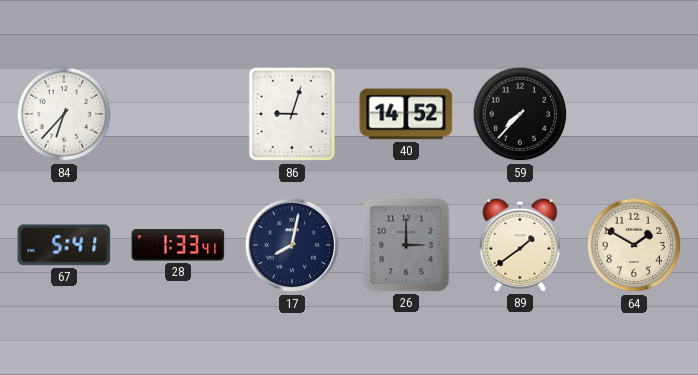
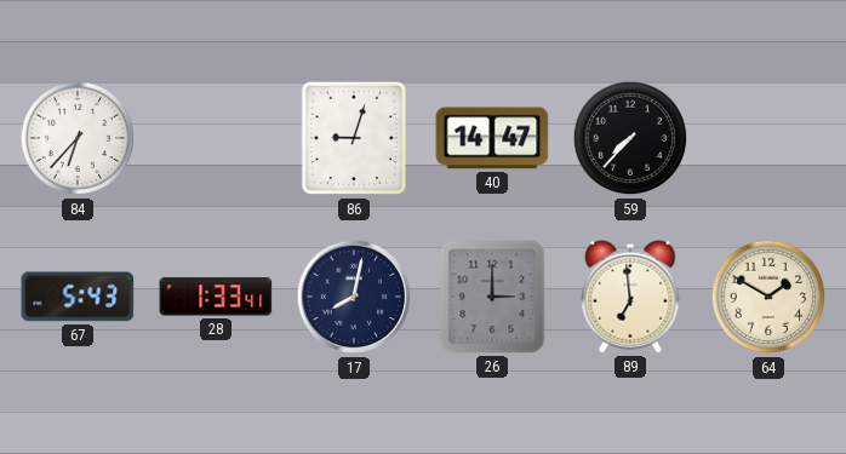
40: 14:52 -> 14:47 (492, 138)
67: 5:41 -> 5:43 (78, 297)
89: 1:39 -> 6:59 (630, 297)
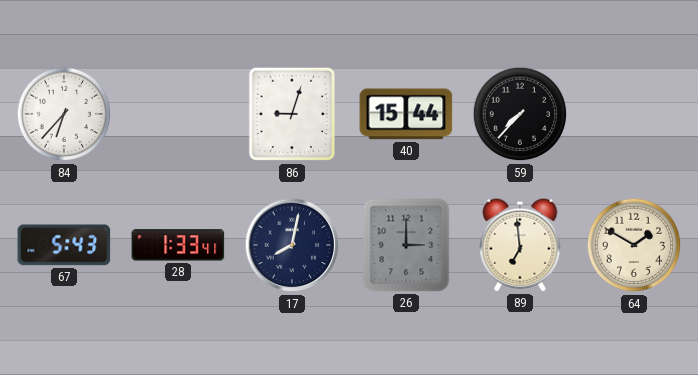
40: 14:47 -> 15:44 (406, 114)
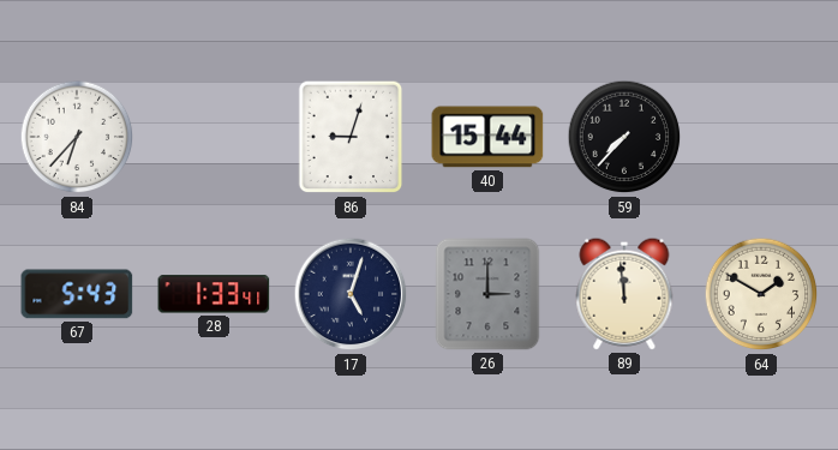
17: 8:02 -> 5:03 (351, 294)
89: 6:59 -> 11:59 (624, 294)
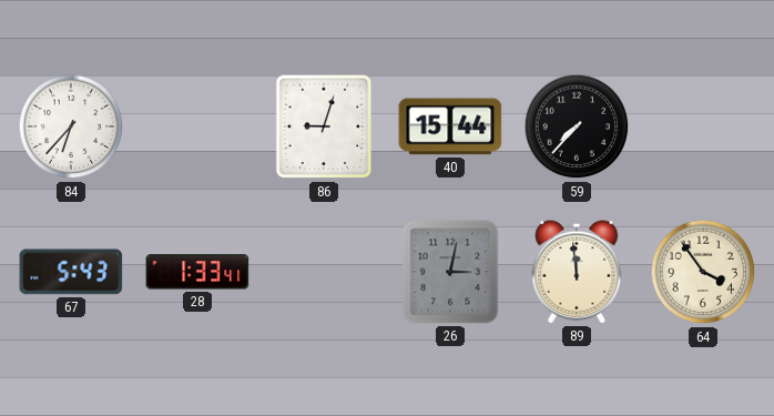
17: 5:03 -> none (351, 294)
26: 3:00 -> 3:02 (450, 272)
64: 1:50 -> 3:54 (703, 272)
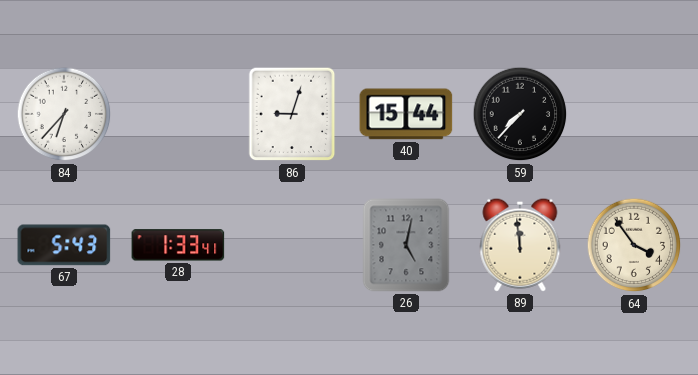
26: 3:02 -> 5:02 (406, 245)
